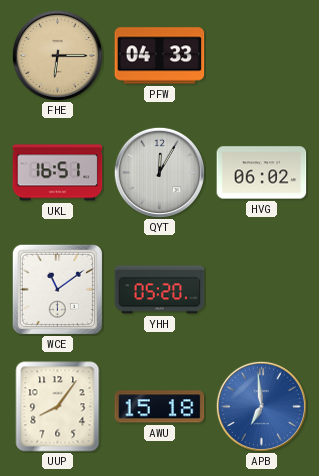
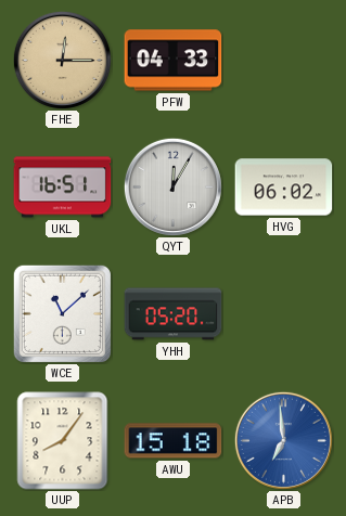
FHE: 6:15 -> 12:15 (62, 60)
WCE: 11:09 -> 11:08 (62, 313)
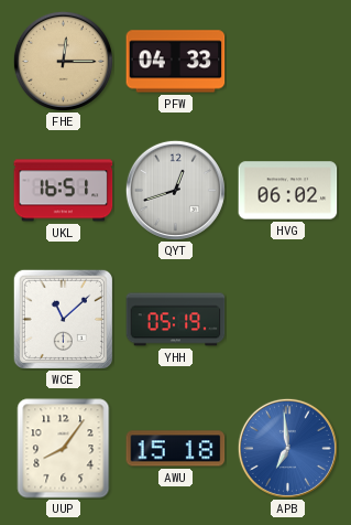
QYT: 12:05 -> 12:42 (175, 190)
YHH: 05:20 -> 05:19 (176, 320)
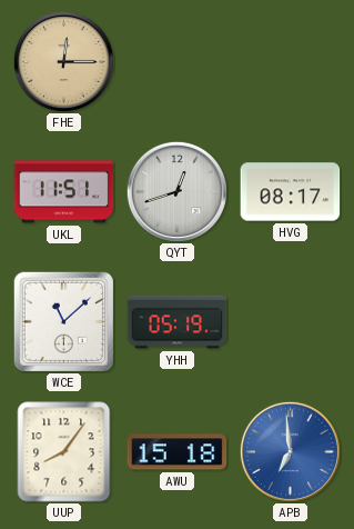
PFW: 04:33 -> none (176, 62)
UKL: 16:51 -> 11:51 (64, 192)
HVG: 06:02 -> 08:17 (291, 192)
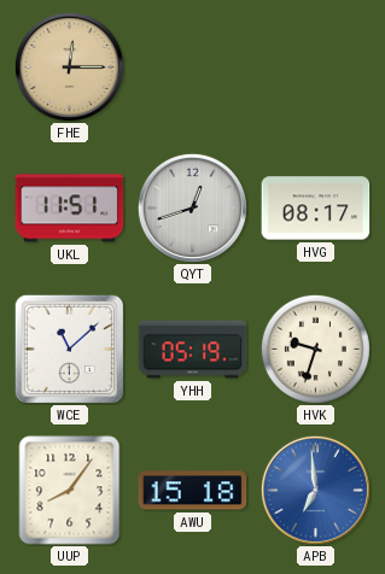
HVK: none -> 9:33 (315, 348)
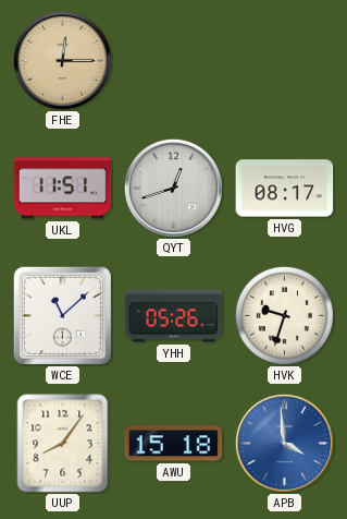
YHH: 05:19 -> 05:26 (174, 316)
APB: 6:59 -> 3:59 (284, 443)
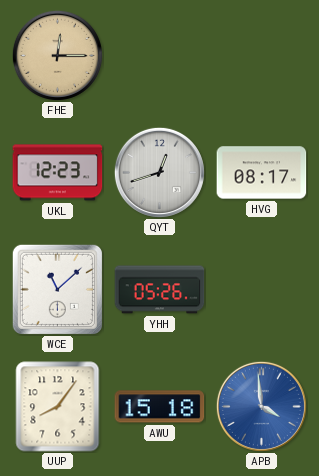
UKL: 11:51 -> 12:23 (58, 173)
HVK: 9:33 -> none (284, 315)
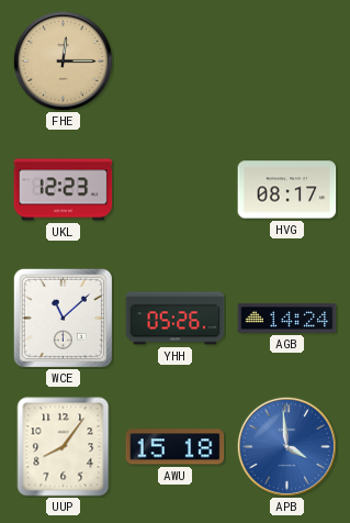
QYT: 12:42 -> none (159, 172)
AGB: none -> 14:24 (287, 319)
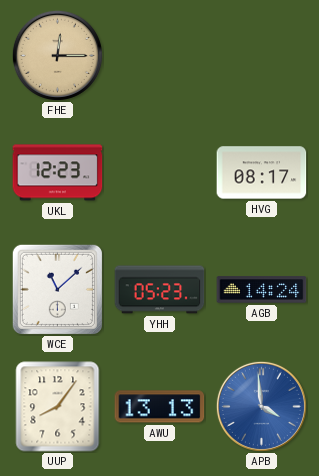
YHH: 05:26 -> 05:23 (160, 290)
AWU: 15:18 -> 13:13 (160, 407)
